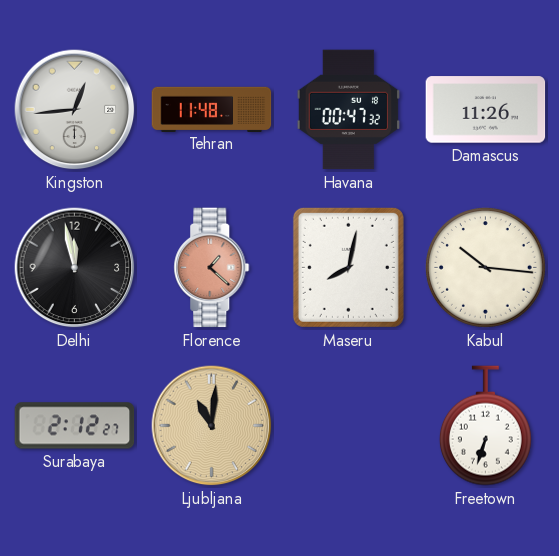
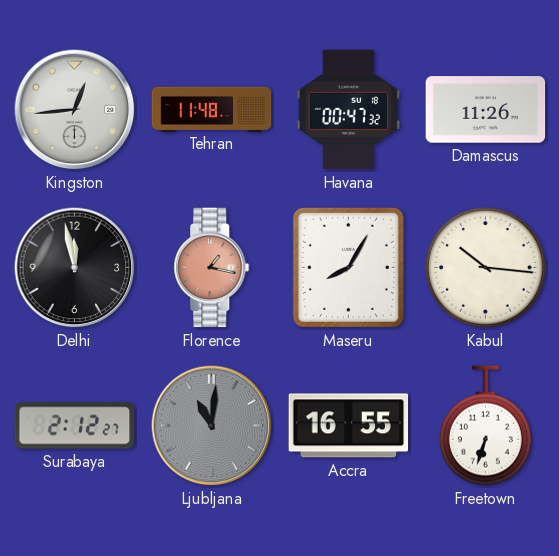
Florence: 1:22 -> 1:17 (212, 268)
Maseru: 8:02 -> 8:05 (348, 267)
Ljubljana dial: champagne -> grey (212, 426)
Accra: none -> 16:55 (349, 426)
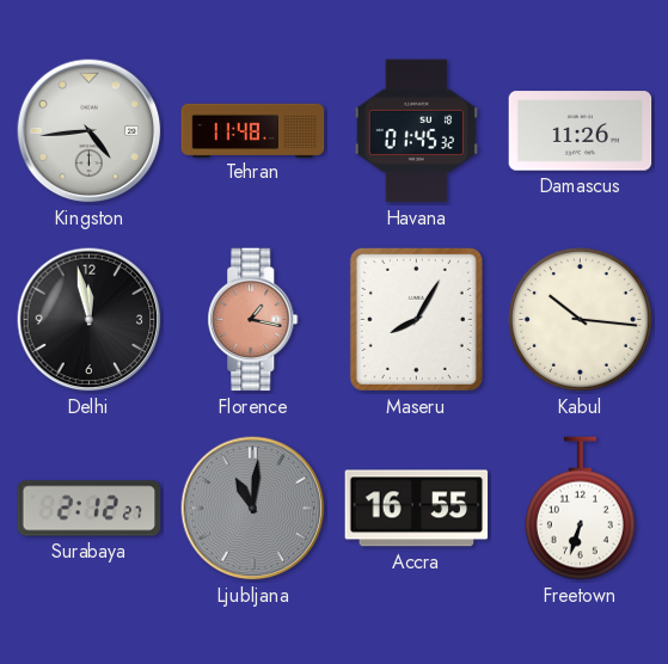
Kingston: 12:44 -> 4:44 (90, 131)
Havana: 00:47 -> 01:45 (417, 131)
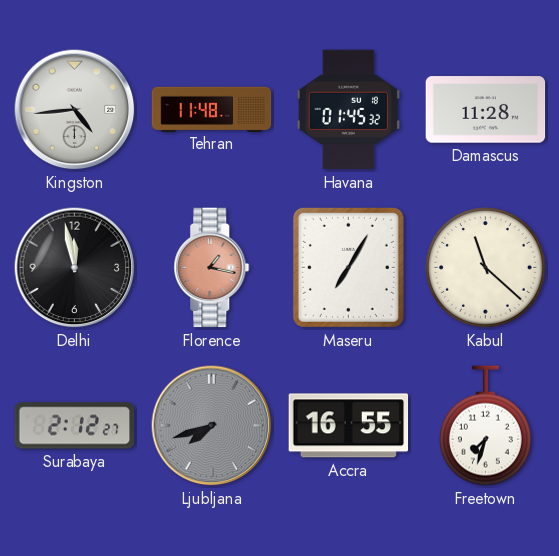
Damascus: 11:26 -> 11:28 (486, 110)
Maseru: 8:05 -> 7:05 (348, 267)
Kabul: 10:16 -> 11:22 (485, 267)
Ljubljana: 11:01 -> 7:42 (212, 426)
Freetown: 6:33 -> 7:33 (485, 426)
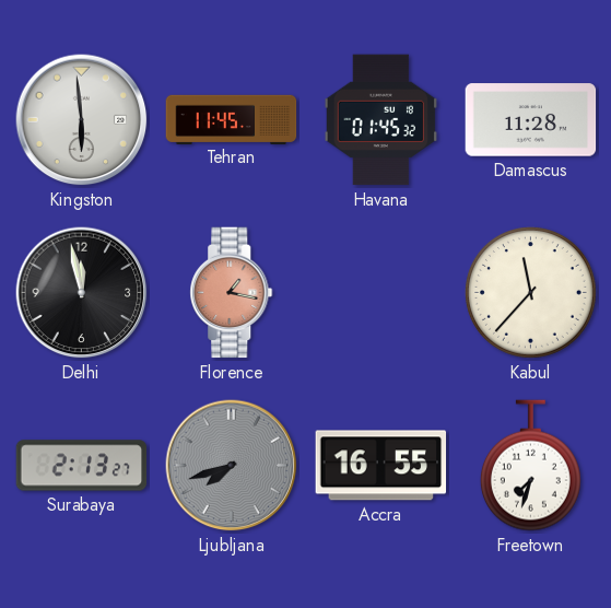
Kingston: 4:44 -> 5:59 (82, 120)
Tehran: 11:48 -> 11:45 (232, 119)
Maseru: 7:05 -> none (348, 267)
Kabul: 11:22 -> 11:37 (530, 292)
Surabaya: 2:12 -> 2:13 (82, 466)
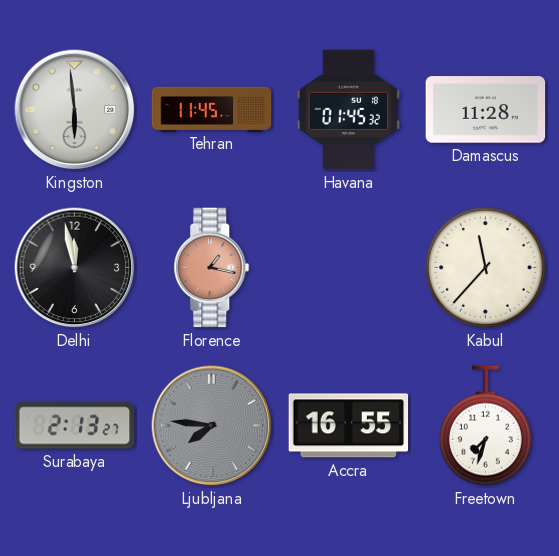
Ljubljana: 7:42 -> 7:46 (212, 426)
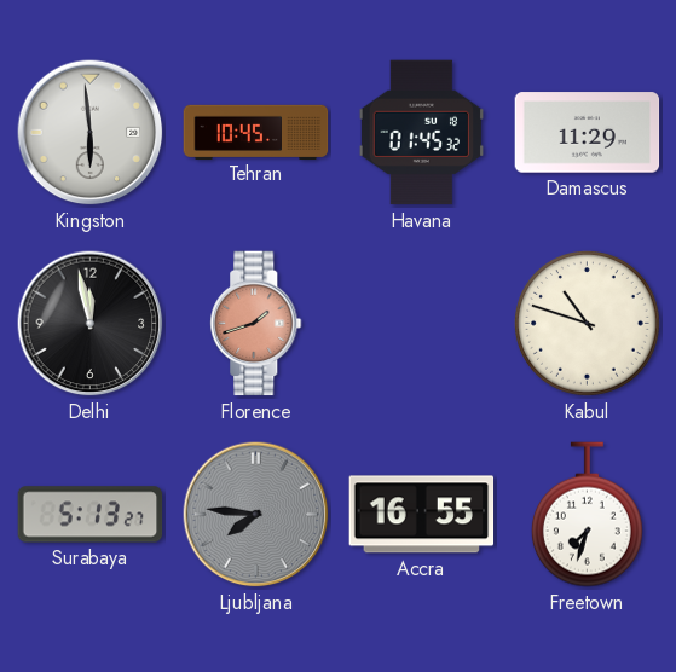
Tehran: 11:45 -> 10:45 (256, 132)
Damascus: 11:28 -> 11:29 (588, 133)
Florence: 1:17 -> 1:42 (256, 324)
Kabul: 11:37 -> 10:48 (587, 323)
Surabaya: 2:13 -> 5:13 (91, 515)
